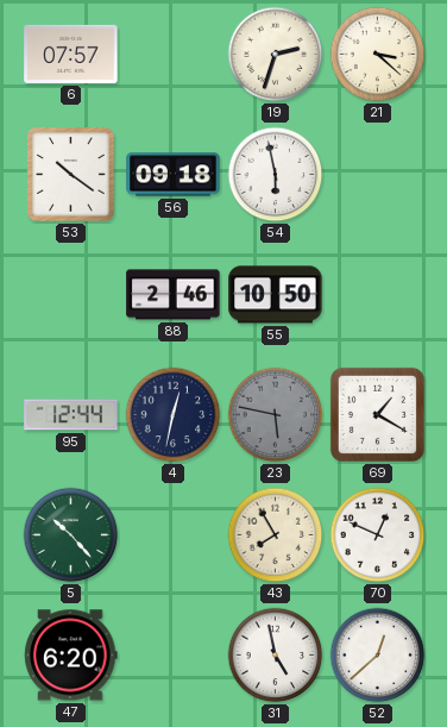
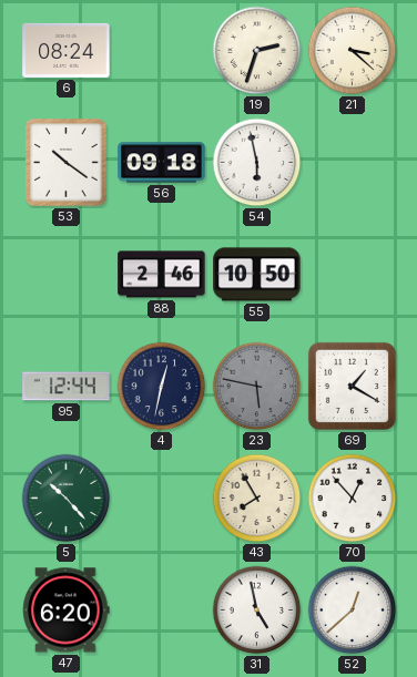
6: 07:57 -> 08:24 (67, 50)
70: 12:49 -> 12:53 (353, 499)
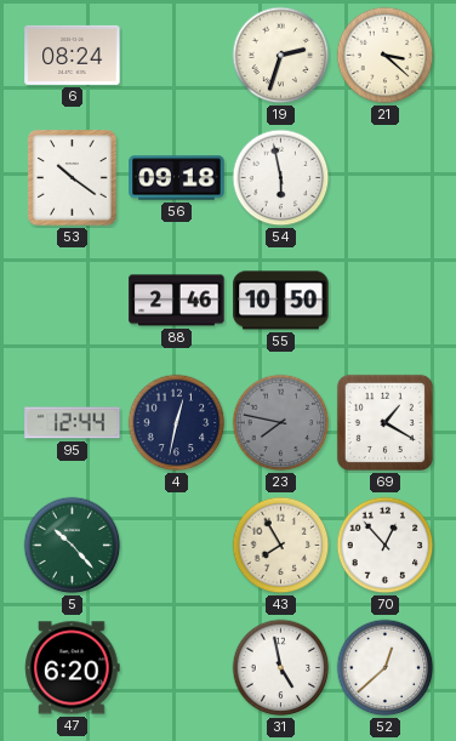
23: 5:47 -> 7:47 (281, 423)
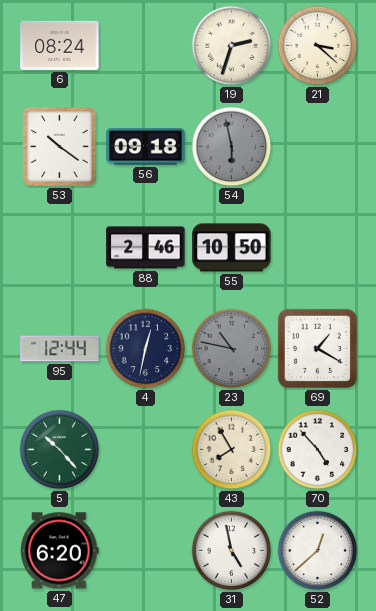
54 dial: white -> grey (232, 147)
23: 7:47 -> 10:47 (232, 349)
70: 12:53 -> 4:53 (318, 450)
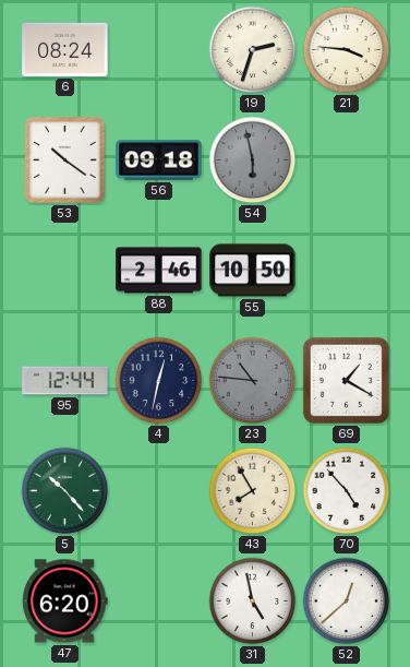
21: 3:22 -> 3:46 (347, 50)
23: 10:47 -> 10:46 (253, 381)
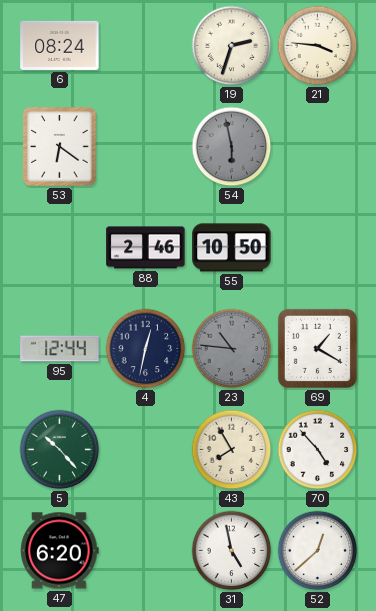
53: 10:21 -> 6:21 (60, 147)
56: 09:18 -> none (159, 160)
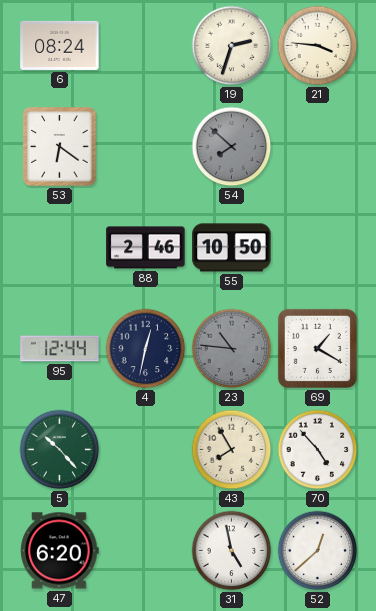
54: 5:58 -> 7:52 (232, 147)
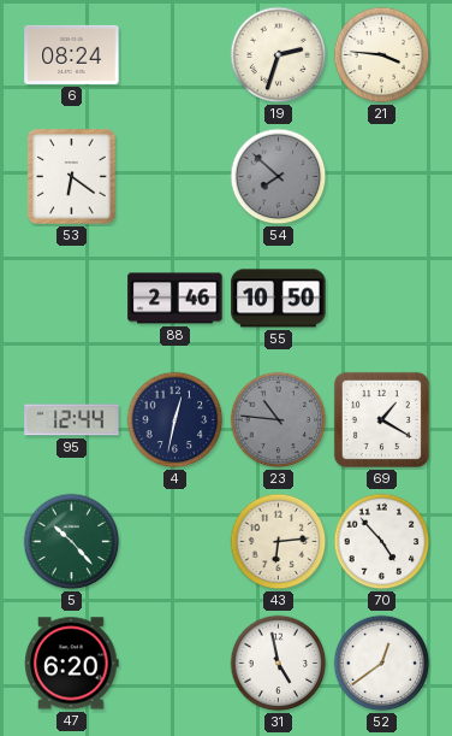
43: 7:55 -> 6:14 (279, 542)
52: 12:38 -> 12:39 (382, 664)
